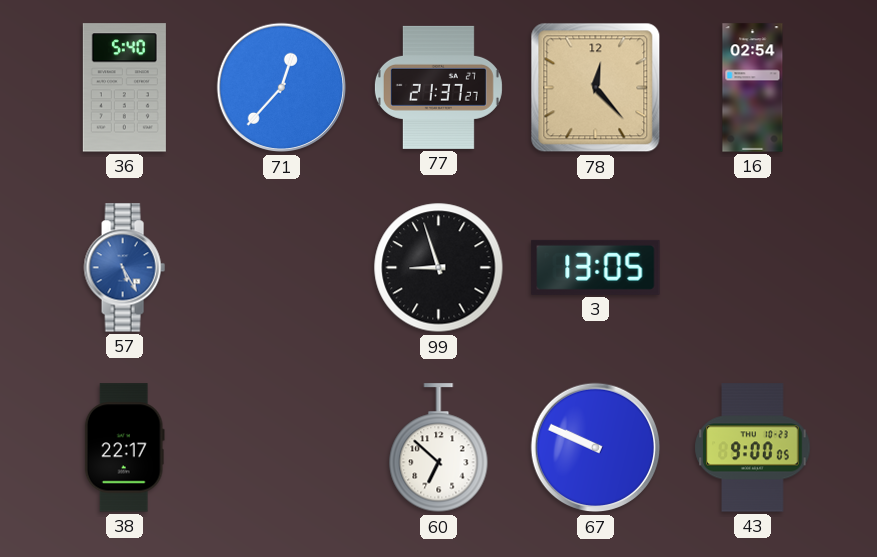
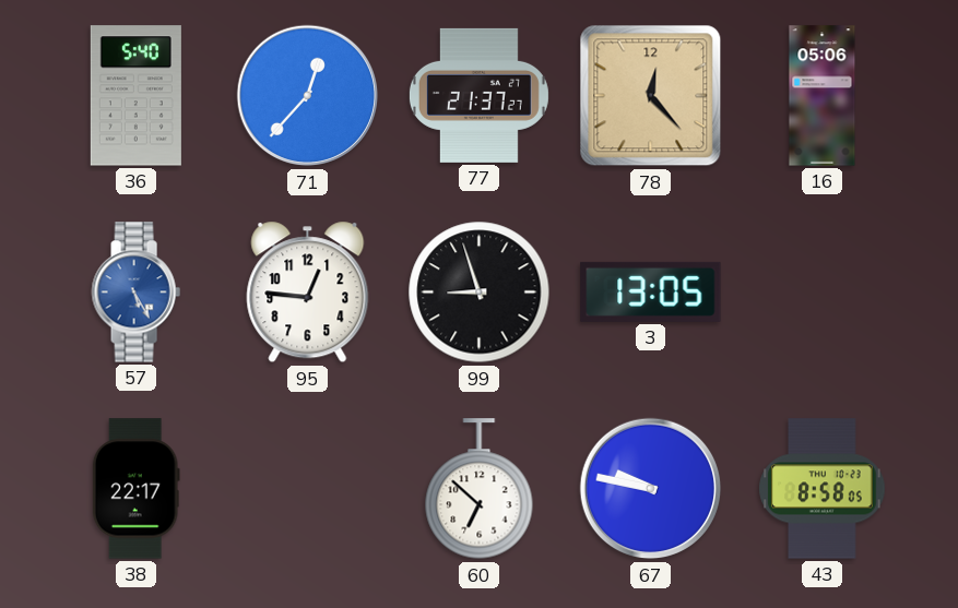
16: 02:54 -> 05:06 (823, 96)
95: none -> 12:46 (308, 293)
67: 9:49 -> 9:47 (651, 489)
43: 9:00 -> 8:58 (823, 489)
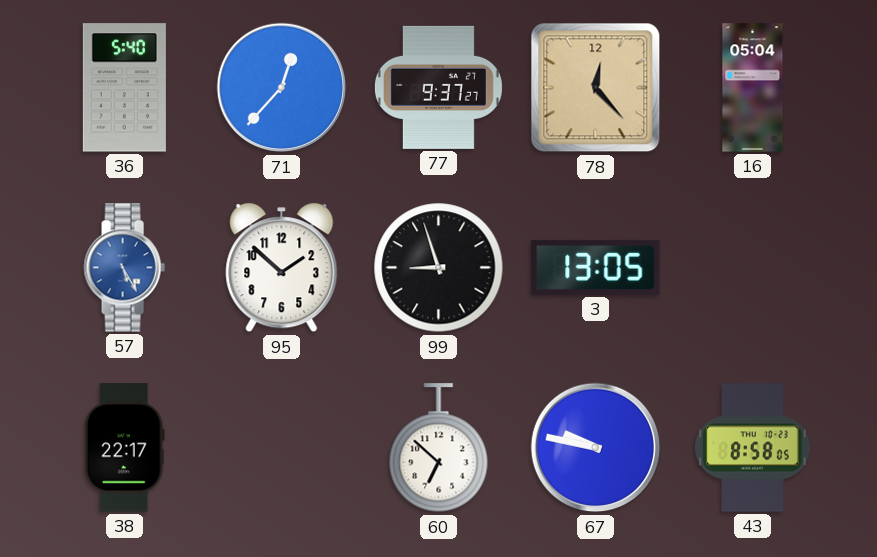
77: 21:37 -> 9:37 (438, 87)
16: 05:06 -> 05:04 (753, 88)
95: 12:46 -> 1:52 (282, 268)
